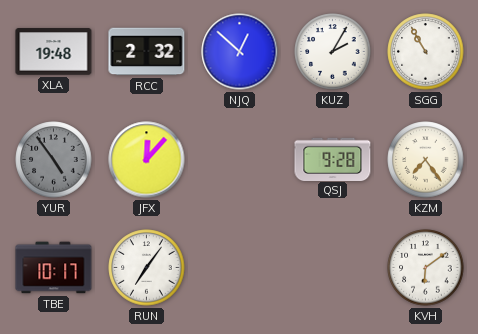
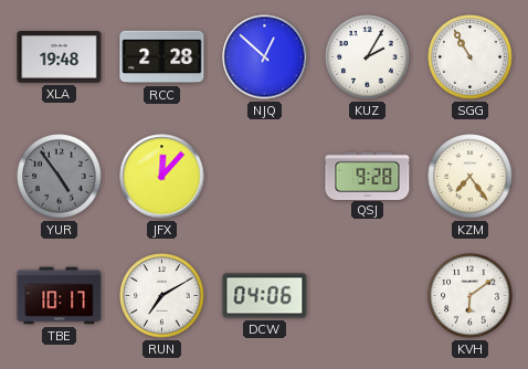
RCC: 2:32 -> 2:28 (162, 57)
RUN: 7:06 -> 7:10 (162, 296)
DCW: none -> 04:06 (265, 296)
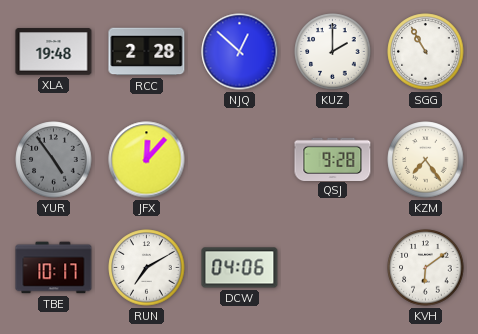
KUZ: 2:05 -> 2:00 (333, 52)
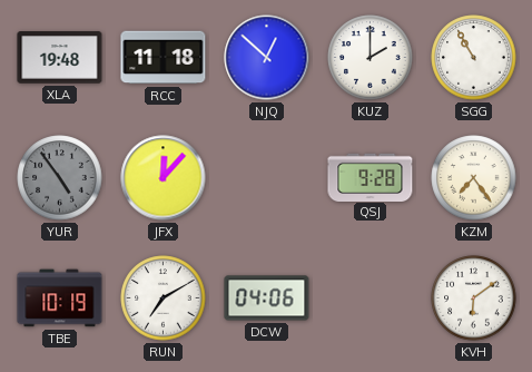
RCC: 2:28 -> 11:18 (164, 58)
TBE: 10:17 -> 10:19 (60, 298)
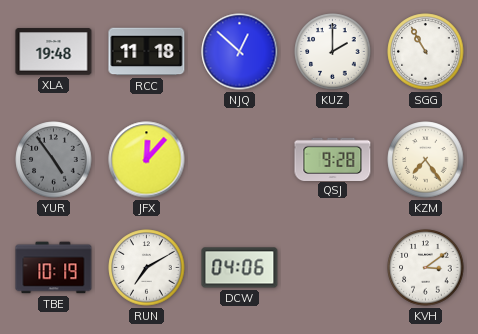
KVH: 6:09 -> 3:09 (426, 268)
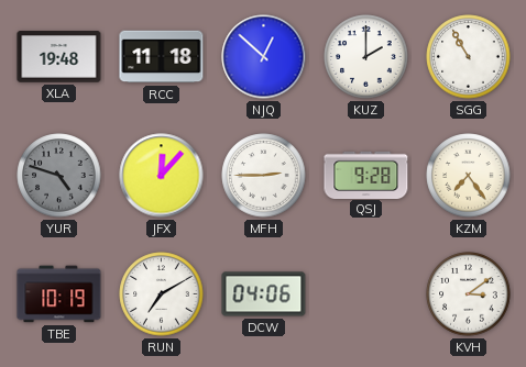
YUR: 4:54 -> 4:48 (59, 176)
MFH: none -> 2:45 (264, 176)
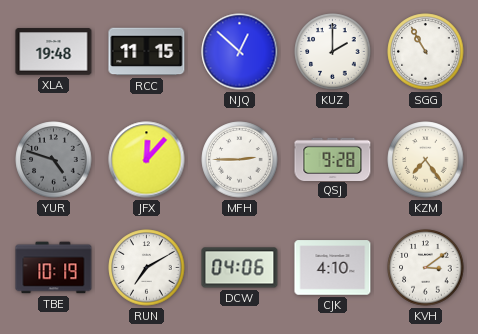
RCC: 11:18 -> 11:15 (147, 52)
CJK: none -> 4:10 (333, 268)
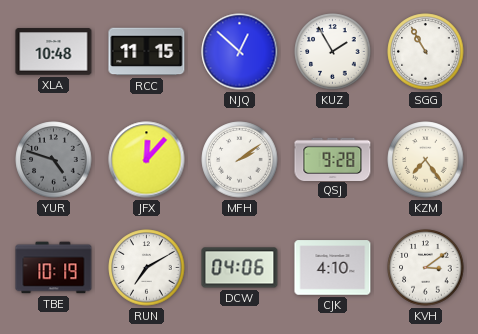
XLA: 19:48 -> 10:48 (54, 52)
KUZ: 2:00 -> 1:55 (333, 52)
MFH: 2:45 -> 2:09 (240, 160)
